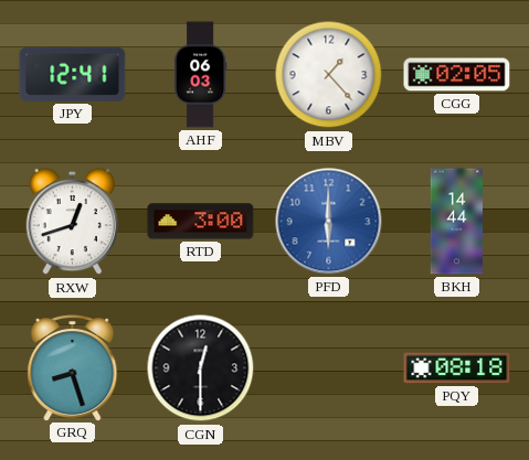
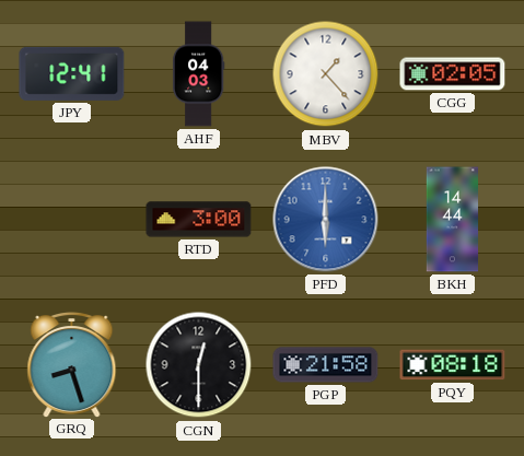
AHF: 06:03 -> 04:03 (198, 74)
RXW: 12:42 -> none (73, 222)
PGP: none -> 21:58 (326, 365)
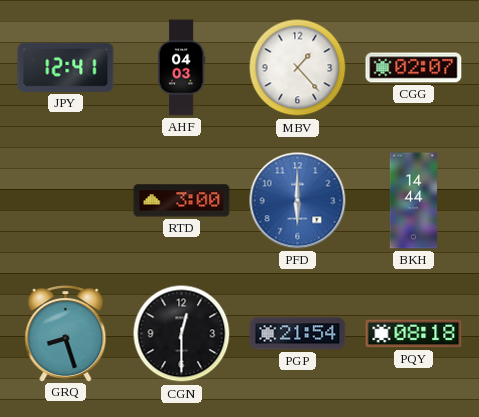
CGG: 02:05 -> 02:07 (414, 68)
PGP: 21:58 -> 21:54 (298, 334)
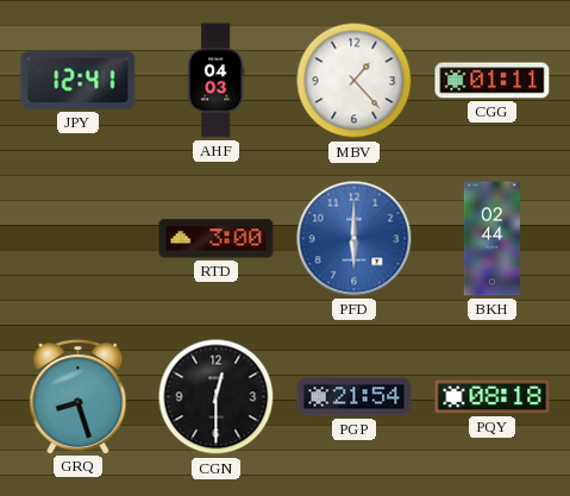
CGG: 02:07 -> 01:11 (493, 81)
BKH: 14:44 -> 02:44 (493, 239)
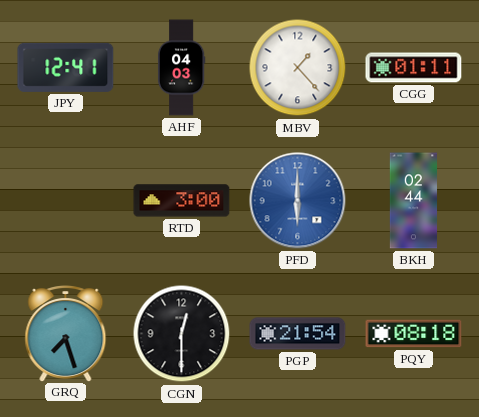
GRQ: 8:27 -> 7:27 (66, 334)
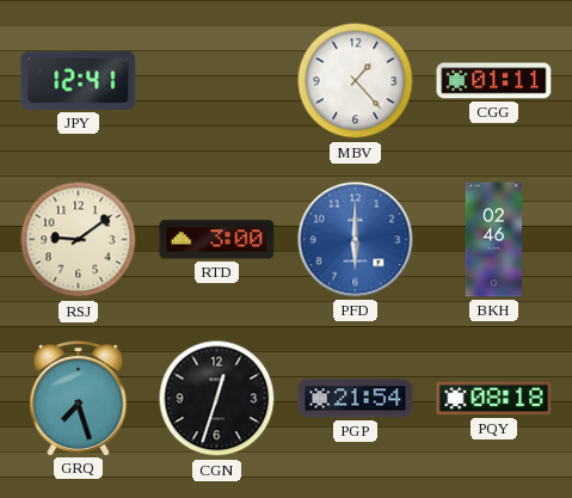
AHF: 04:03 -> none (181, 68)
RSJ: none -> 9:09 (79, 240)
BKH: 02:44 -> 02:46 (494, 240)
CGN: 12:30 -> 12:33 (217, 399)
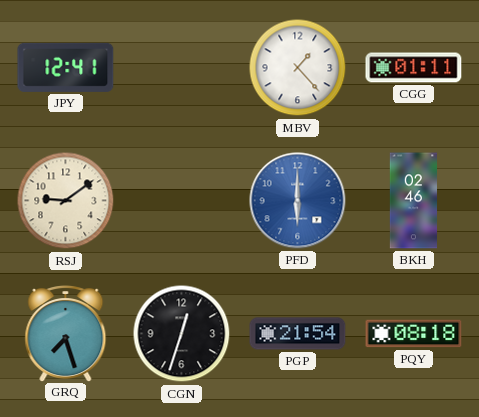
RTD: 3:00 -> none (217, 240)
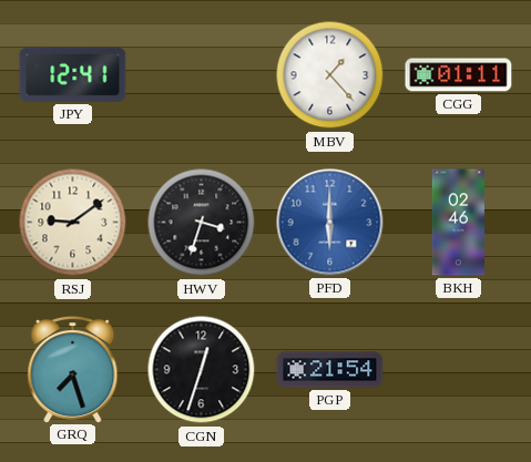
HWV: none -> 3:33 (202, 223)
PQY: 08:18 -> none (414, 334)
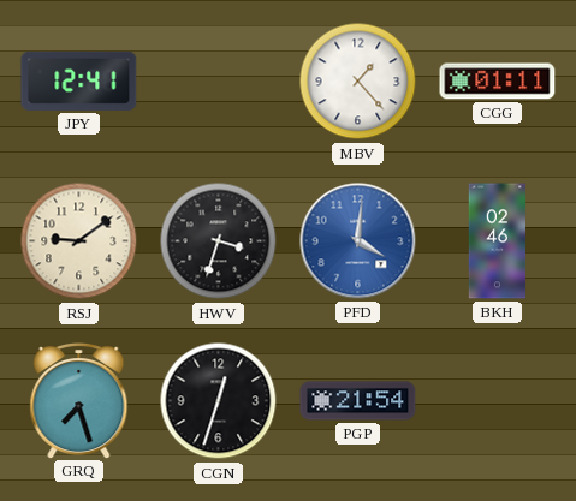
PFD: 6:00 -> 4:01 (358, 241)
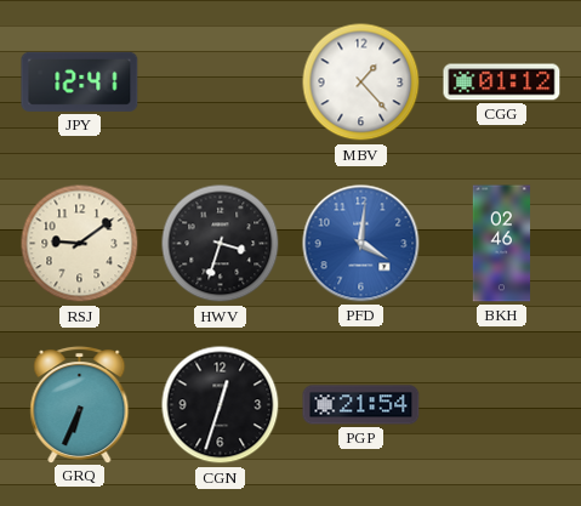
CGG: 01:11 -> 01:12 (502, 83)
GRQ: 7:27 -> 6:34 (80, 405)
